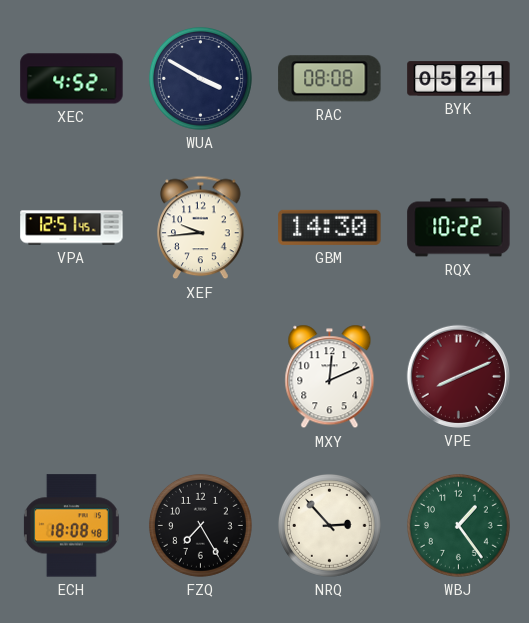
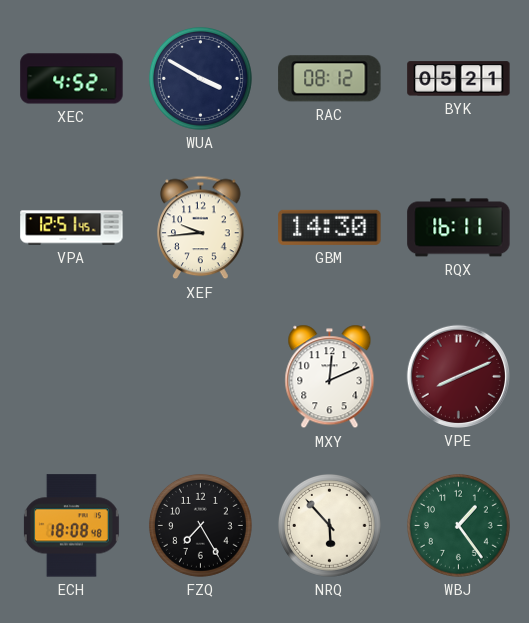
RAC: 08:08 -> 08:12 (330, 79)
RQX: 10:22 -> 16:11 (459, 228)
NRQ: 2:53 -> 5:53 (329, 525)
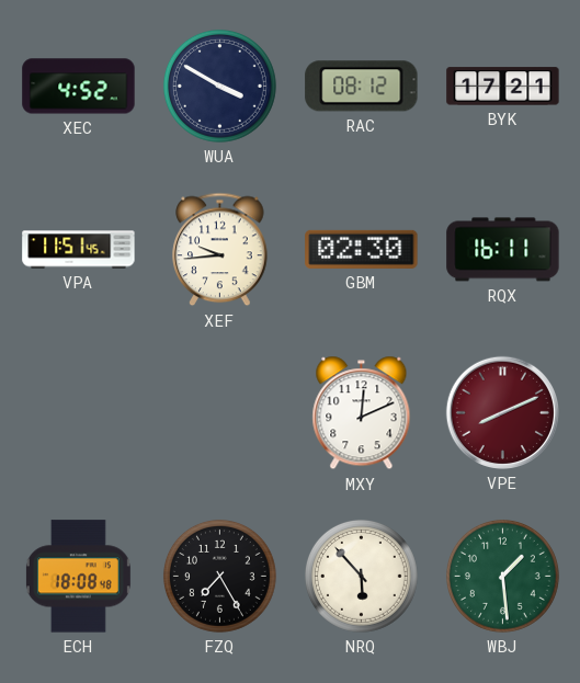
BYK: 05:21 -> 17:21 (503, 87)
VPA: 12:51 -> 11:51 (79, 250)
GBM: 14:30 -> 02:30 (362, 249)
WBJ: 1:24 -> 1:29 (502, 576)
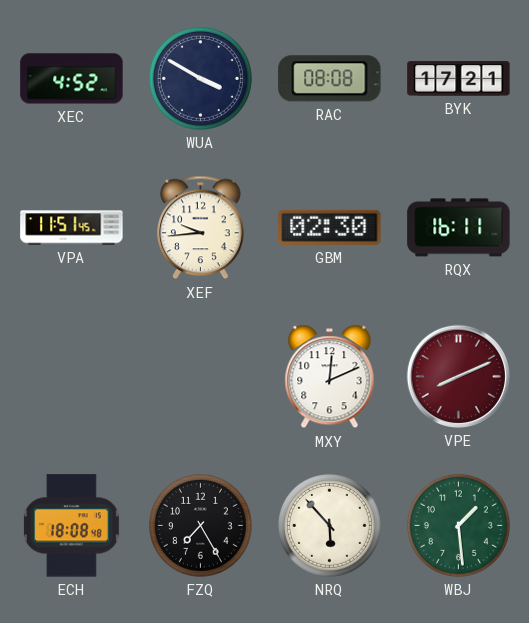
RAC: 08:12 -> 08:08 (330, 79)
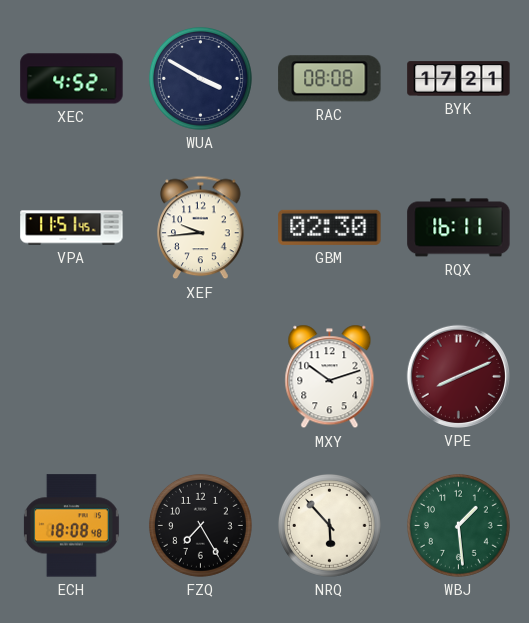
MXY: 12:11 -> 10:12 (330, 377)
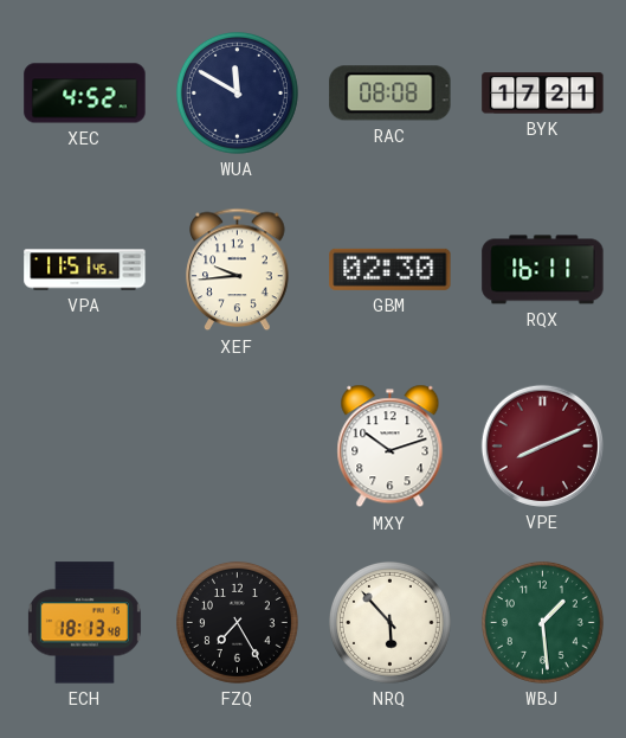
WUA: 3:50 -> 11:50 (237, 92)
ECH: 18:08 -> 18:13 (84, 623)
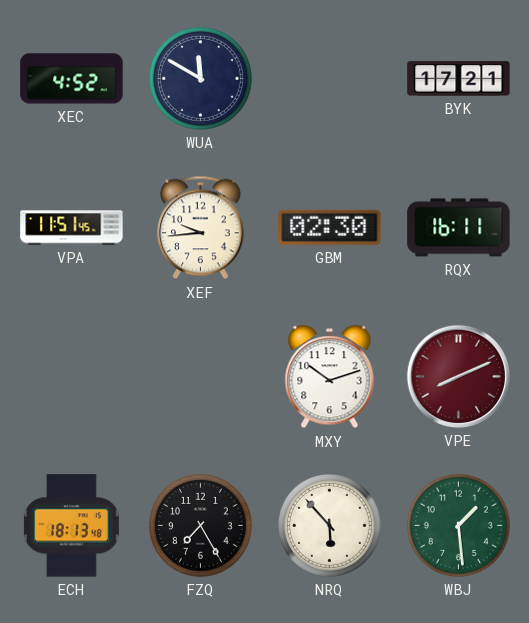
RAC: 08:08 -> none (391, 94)
